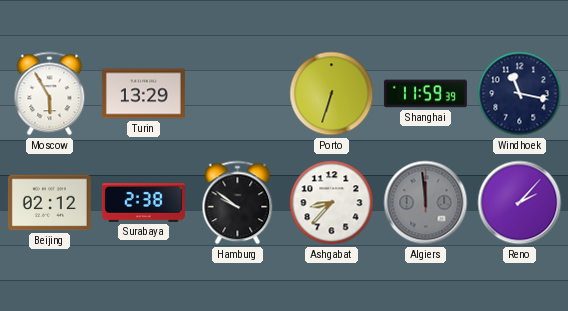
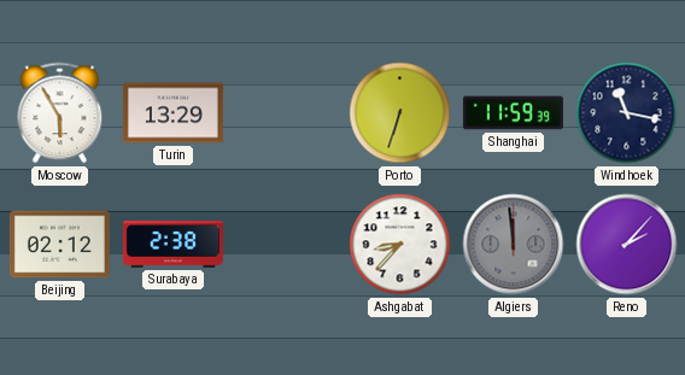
Hamburg: 9:51 -> none (238, 203)
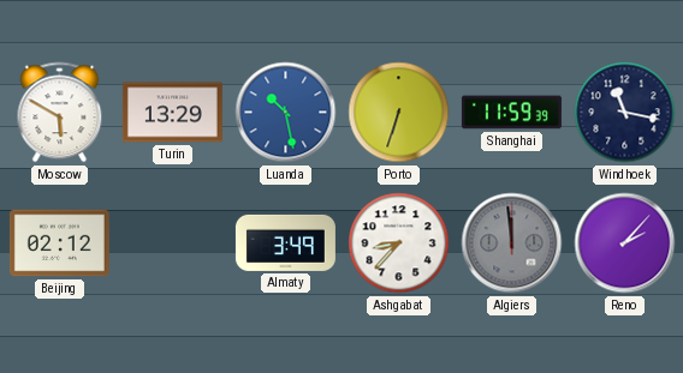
Moscow: 5:55 -> 5:50 (60, 113)
Luanda: none -> 10:28 (286, 113)
Surabaya: 2:38 -> none (172, 245)
Almaty: none -> 3:49 (285, 242)
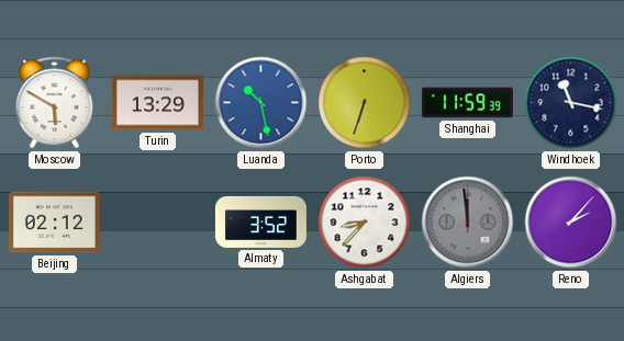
Almaty: 3:49 -> 3:52 (260, 221)
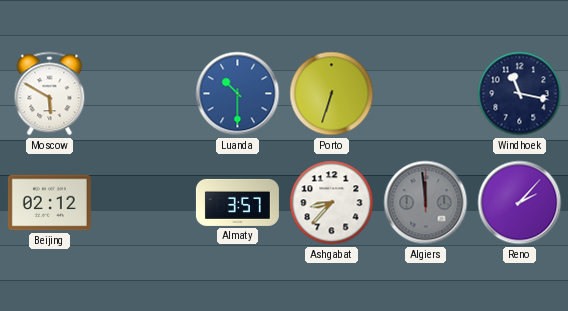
Turin: 13:29 -> none (157, 103)
Luanda: 10:28 -> 10:30 (238, 94)
Shanghai: 11:59 -> none (467, 103)
Almaty: 3:52 -> 3:57 (237, 202)
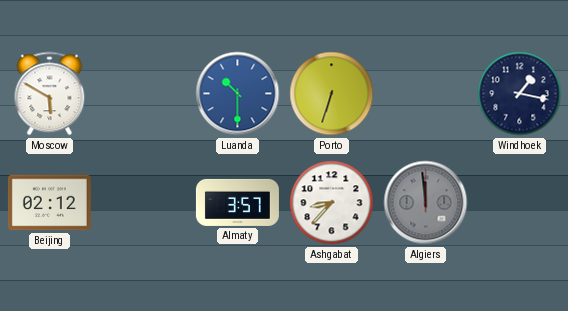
Windhoek: 11:17 -> 1:17 (520, 94)
Reno: 2:07 -> none (520, 203)
